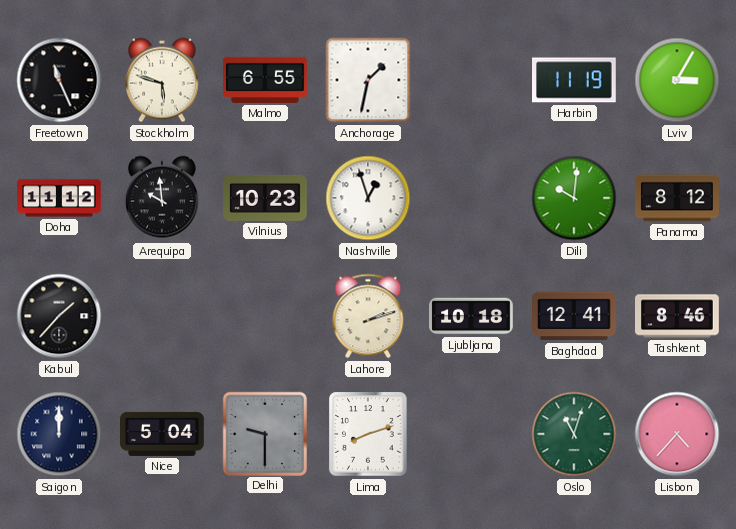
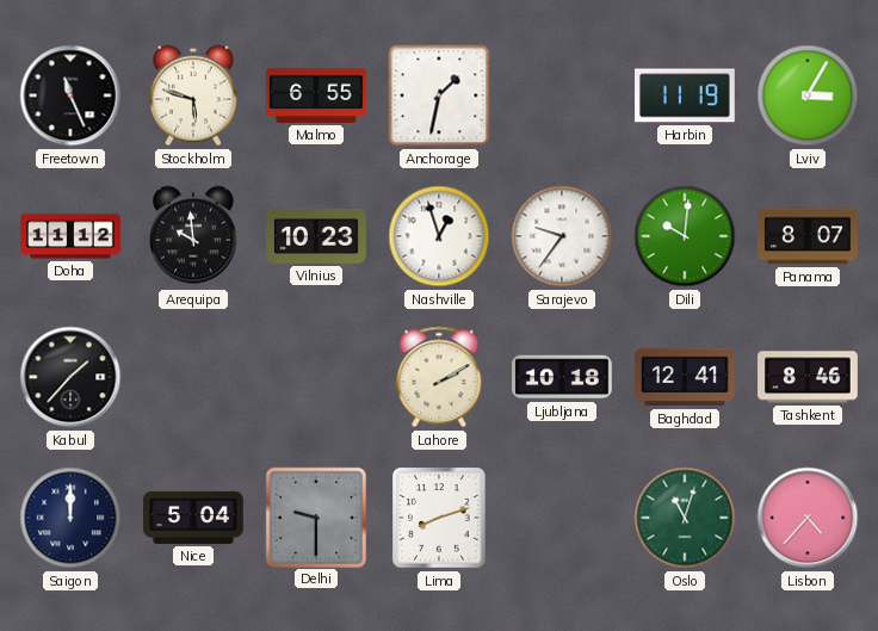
Sarajevo: none -> 9:36 (562, 236)
Panama: 8:12 -> 8:07 (808, 236)
Lahore: 2:12 -> 2:10 (439, 377)
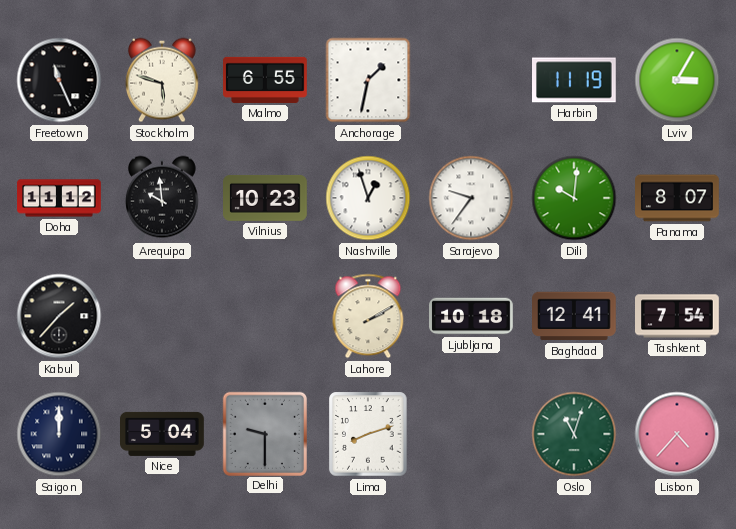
Tashkent: 8:46 -> 7:54 (678, 316)
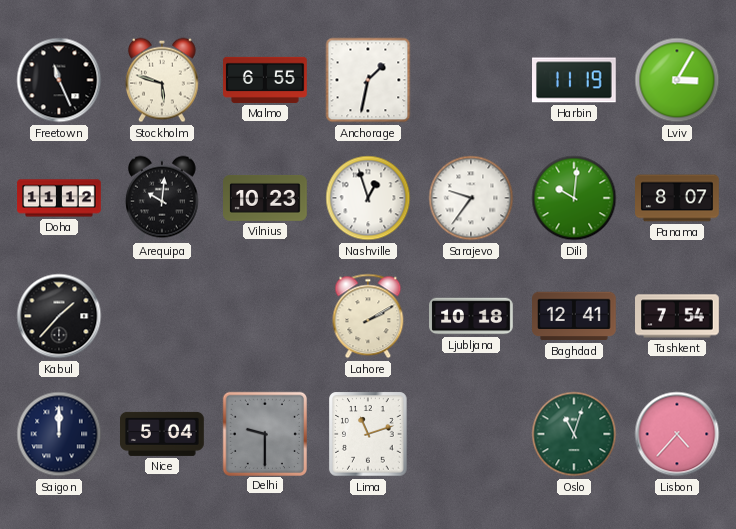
Arequipa: 9:59 -> 10:01 (163, 198)
Lima: 8:12 -> 11:12 (368, 434)
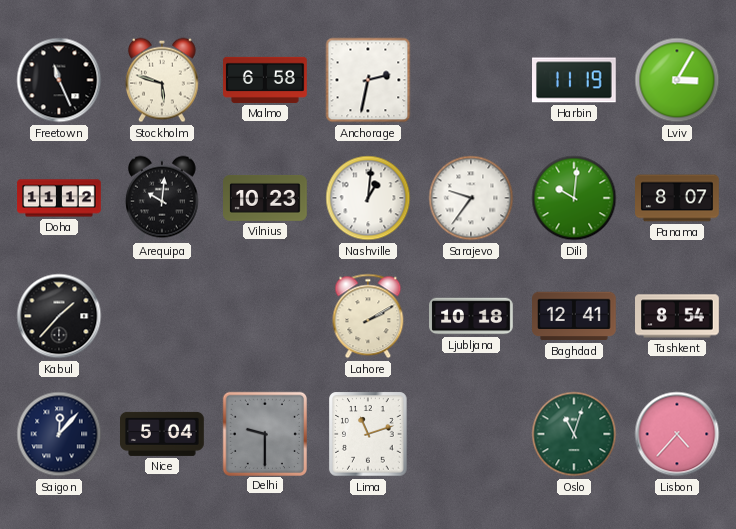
Malmo: 6:55 -> 6:58 (265, 80)
Anchorage: 1:32 -> 2:32 (368, 80)
Nashville: 12:57 -> 1:01 (368, 198)
Tashkent: 7:54 -> 8:54 (678, 316)
Saigon: 12:00 -> 12:07 (59, 434)
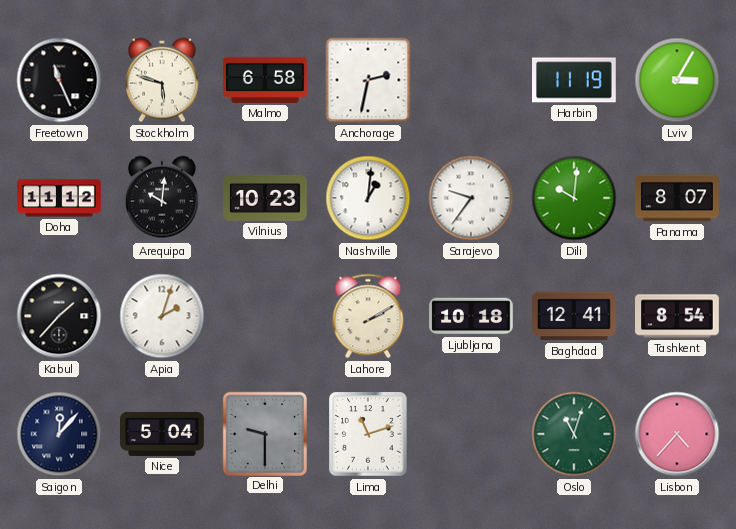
Apia: none -> 2:03 (162, 316)
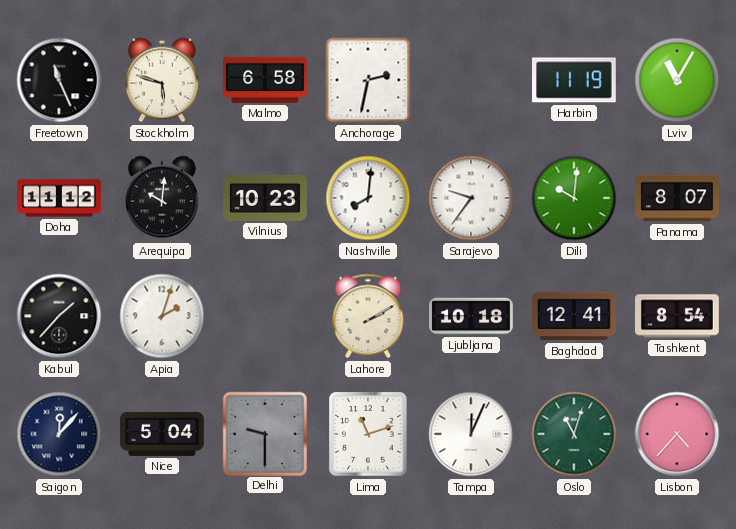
Lviv: 3:05 -> 11:05 (677, 80)
Nashville: 1:01 -> 8:01 (368, 198)
Tampa: none -> 12:04 (471, 434)
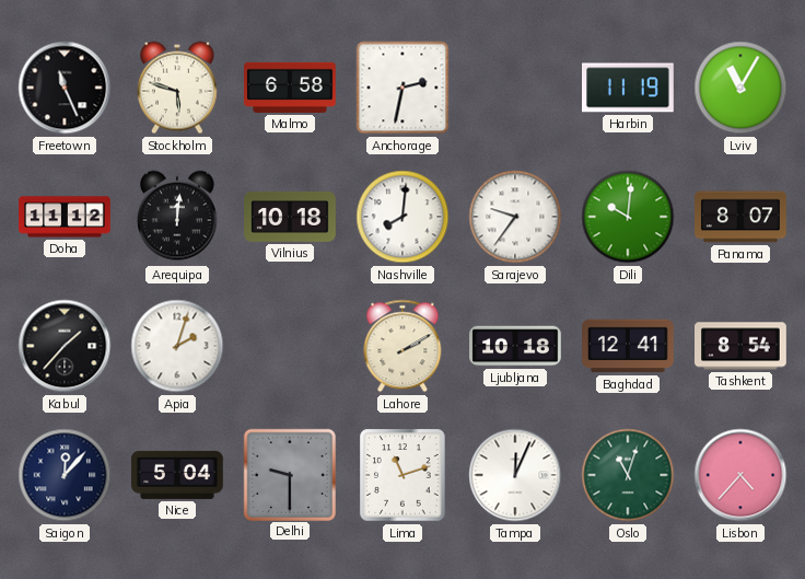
Arequipa: 10:01 -> 12:01 (178, 217)
Vilnius: 10:23 -> 10:18 (291, 217)
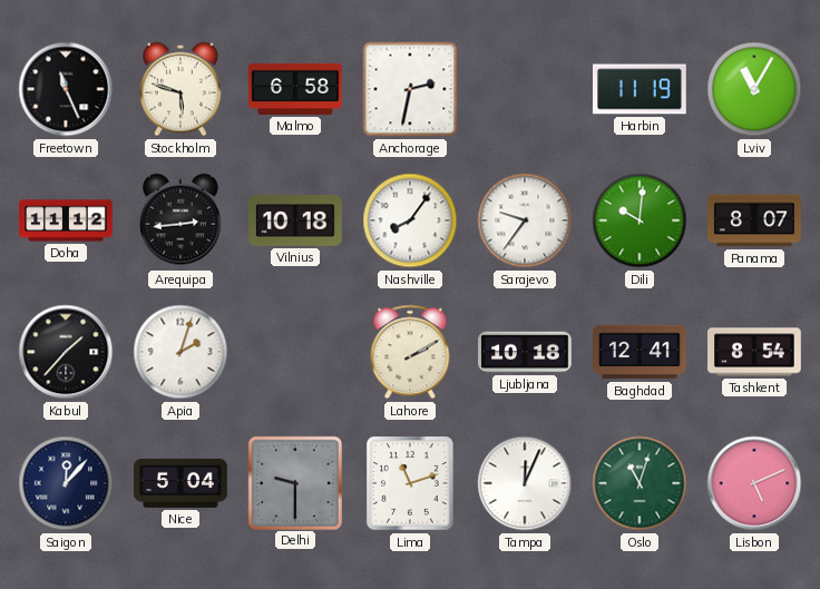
Arequipa: 12:01 -> 2:44 (182, 220)
Nashville: 8:01 -> 8:06 (410, 220)
Lisbon: 4:37 -> 5:11 (754, 483)
